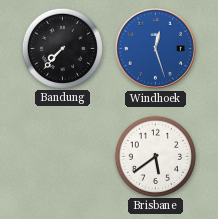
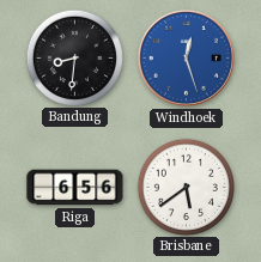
Bandung: 7:37 -> 8:31 (74, 57)
Riga: none -> 6:56 (75, 188)
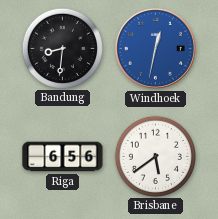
Windhoek: 12:27 -> 12:32 (155, 48)
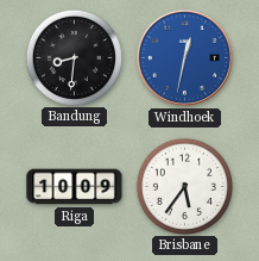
Riga: 6:56 -> 10:09 (75, 187)
Brisbane: 5:39 -> 5:36 (184, 186)
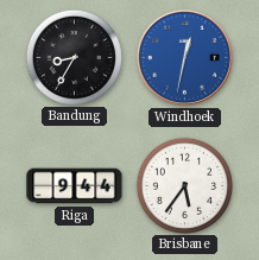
Bandung: 8:31 -> 8:35 (74, 57)
Riga: 10:09 -> 9:44 (75, 186)
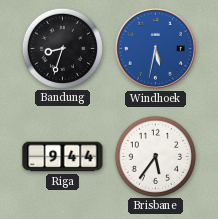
Bandung: 8:35 -> 8:33 (62, 48)
Windhoek: 12:32 -> 5:32 (155, 48)
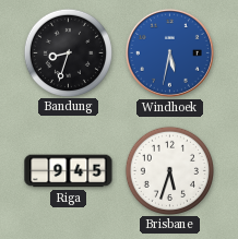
Riga: 9:44 -> 9:45 (69, 171)
Brisbane: 5:36 -> 5:33 (169, 170)
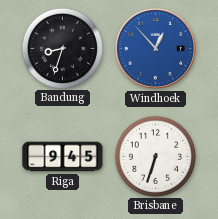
Windhoek: 5:32 -> 12:53 (155, 48)
Brisbane: 5:33 -> 6:33 (155, 156)
